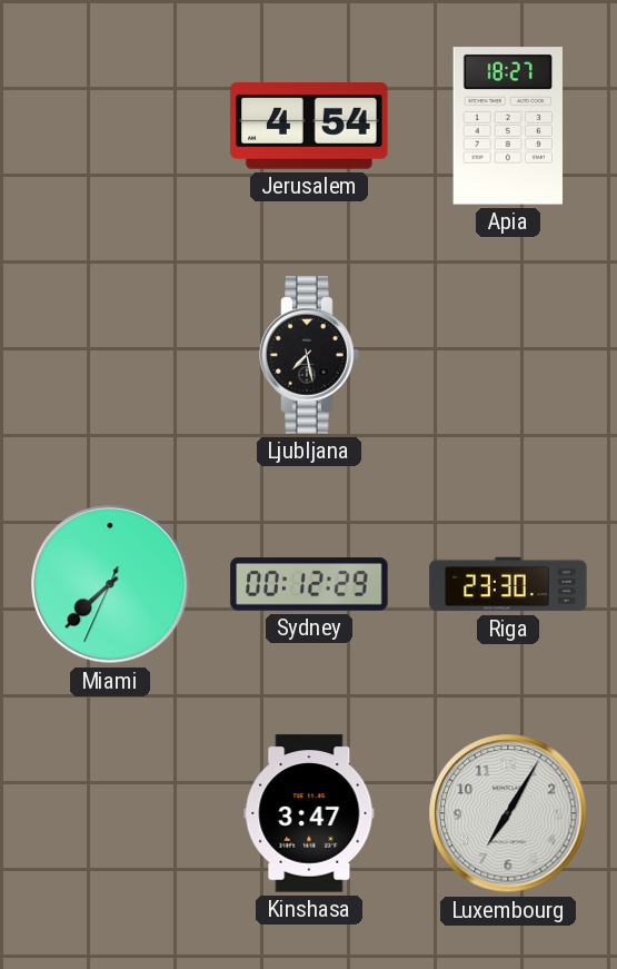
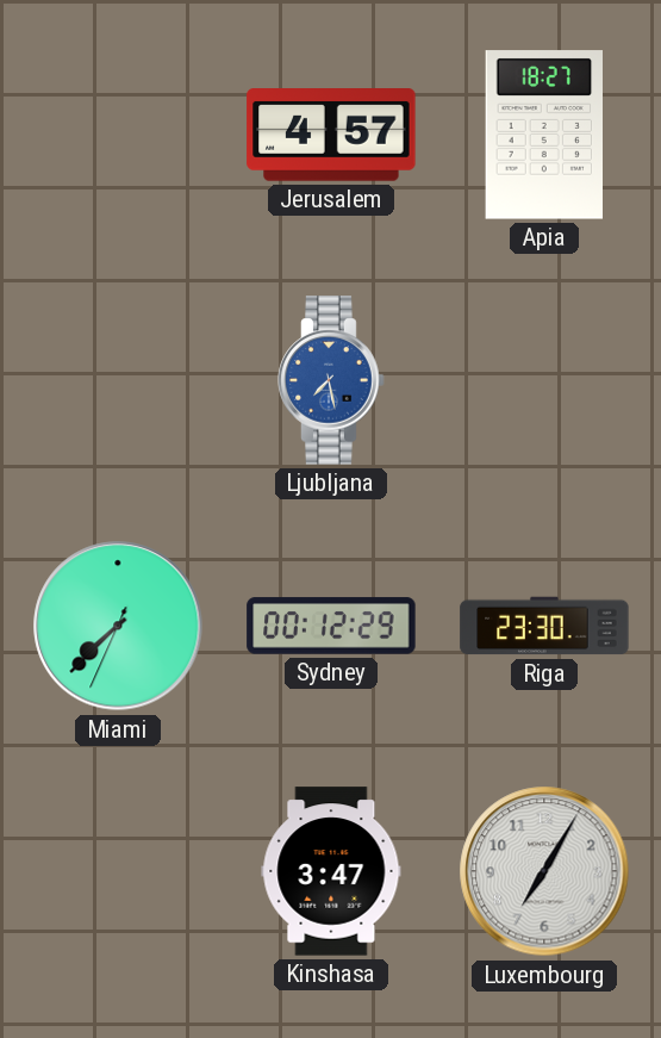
Jerusalem: 4:54 -> 4:57 (331, 136)
Ljubljana dial: black -> blue (331, 380)
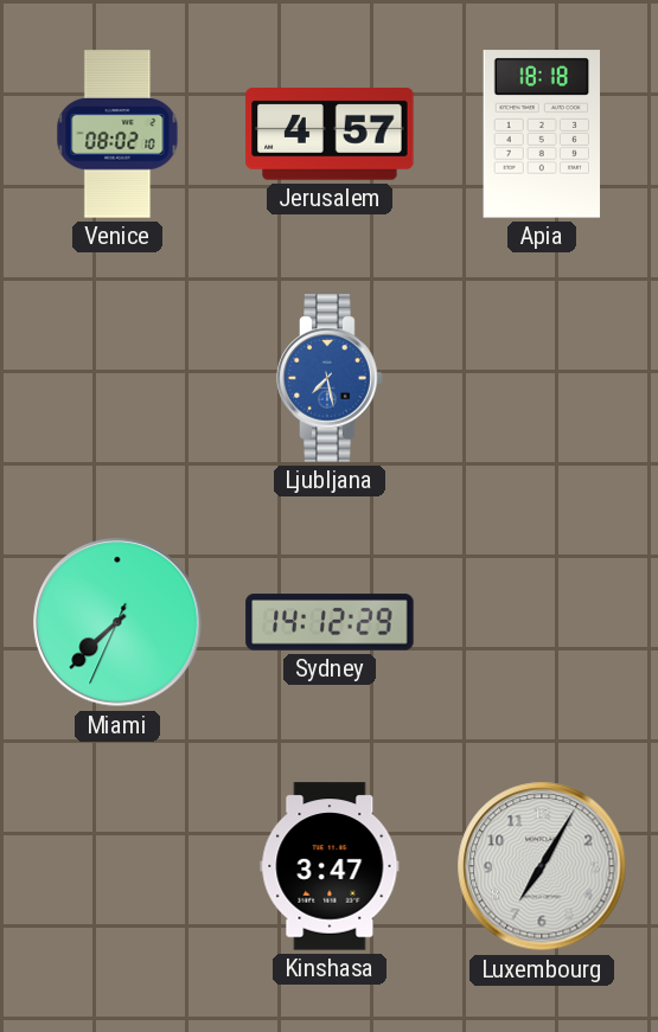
Venice: none -> 08:02 (117, 134)
Apia: 18:27 -> 18:18 (541, 134)
Sydney: 00:12 -> 14:12 (330, 622)
Riga: 23:30 -> none (544, 626)
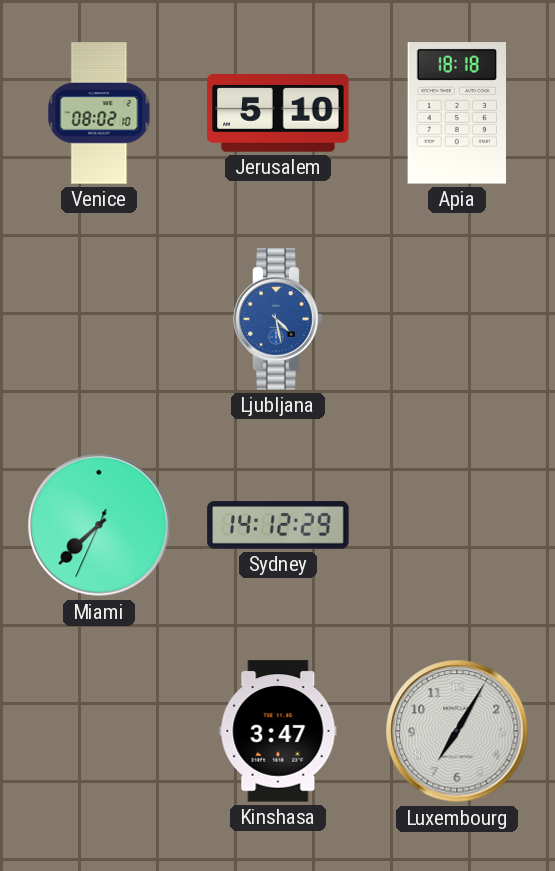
Jerusalem: 4:57 -> 5:10 (278, 114)
Ljubljana: 7:28 -> 4:28 (278, 319)
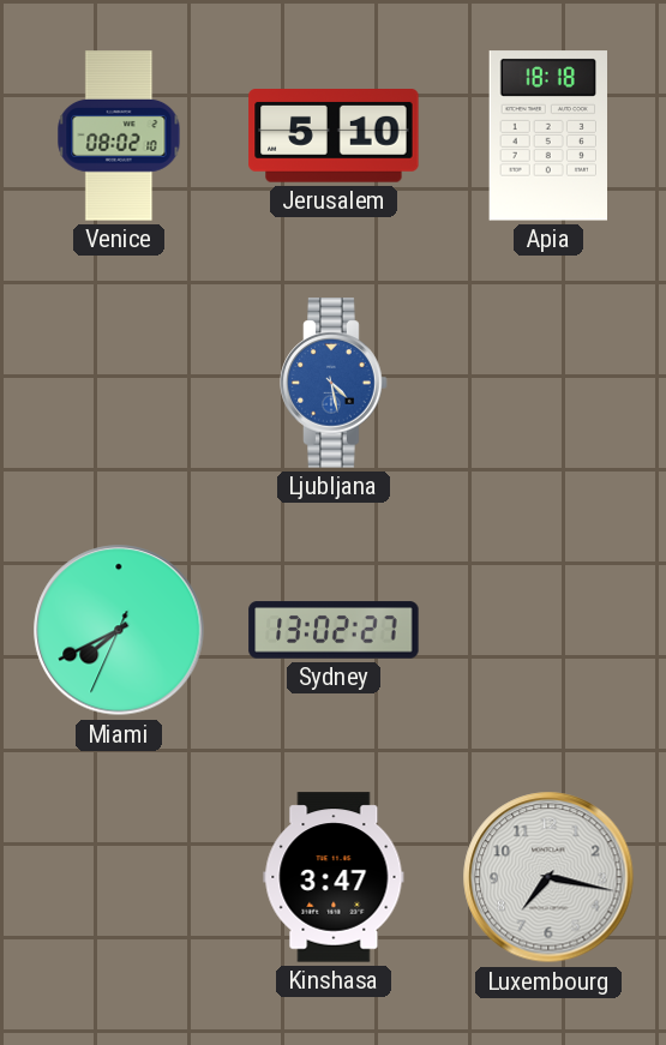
Miami: 7:37 -> 7:40 (119, 630)
Sydney: 14:12 -> 13:02 (334, 630)
Luxembourg: 7:05 -> 7:17 (548, 877)
